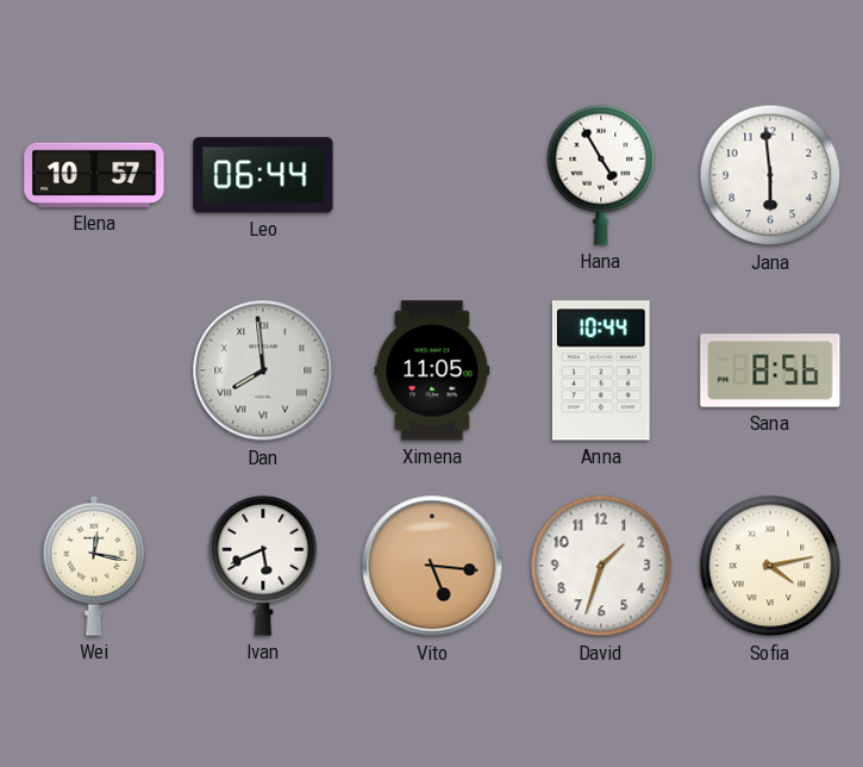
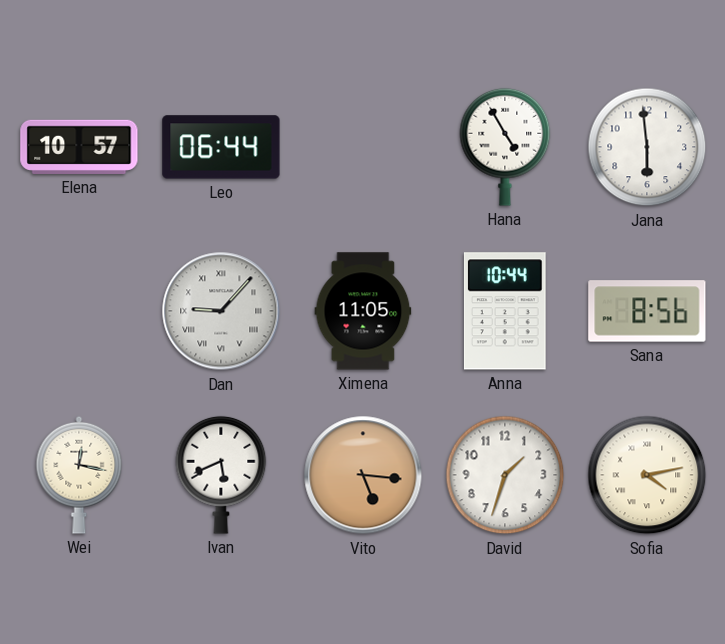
Dan: 7:59 -> 9:07 (221, 311)
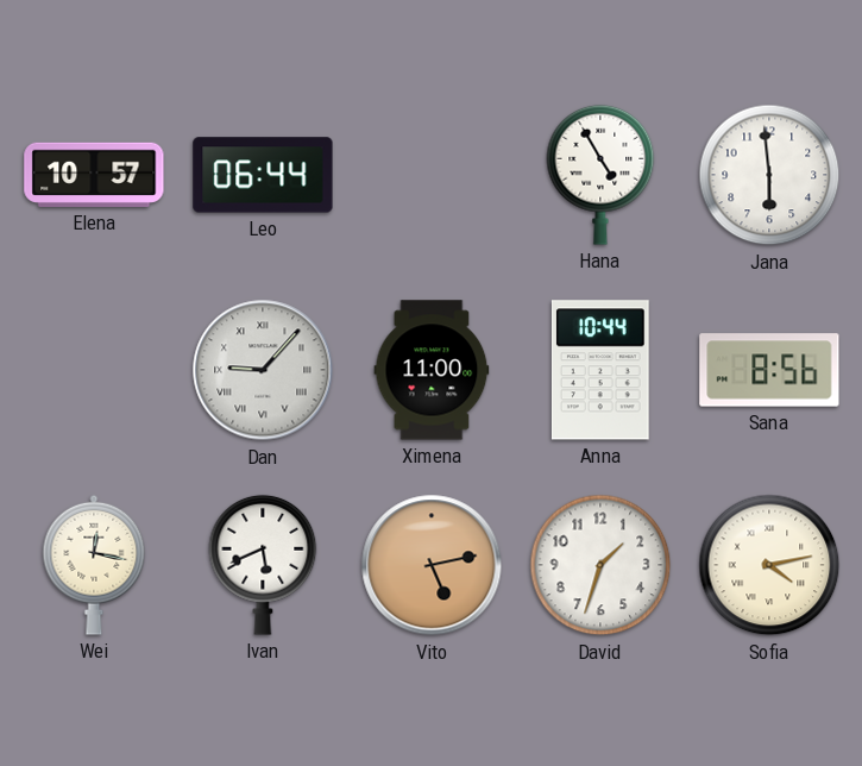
Ximena: 11:05 -> 11:00 (432, 370)
Vito: 5:16 -> 5:13 (432, 565)
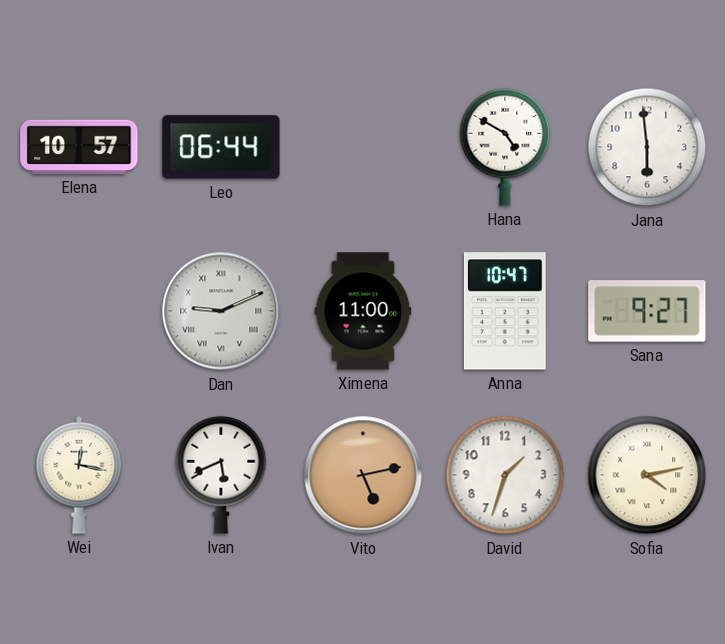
Hana: 4:55 -> 4:50 (505, 147)
Dan: 9:07 -> 9:11 (221, 311)
Anna: 10:44 -> 10:47 (505, 311)
Sana: 8:56 -> 9:27 (647, 311)
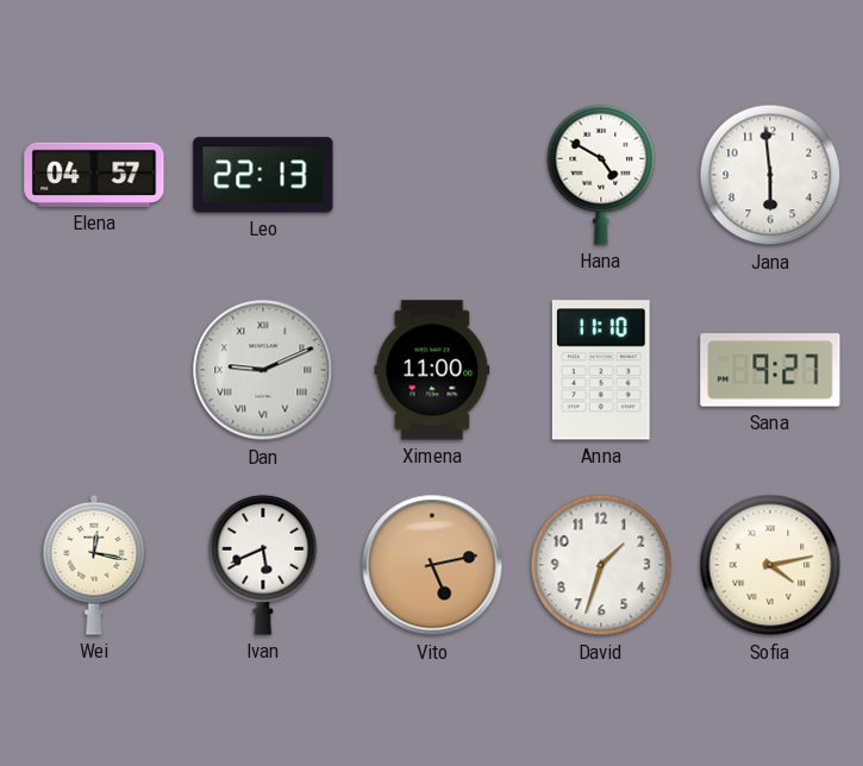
Elena: 10:57 -> 04:57 (94, 175)
Leo: 06:44 -> 22:13 (263, 175)
Anna: 10:47 -> 11:10 (601, 370)
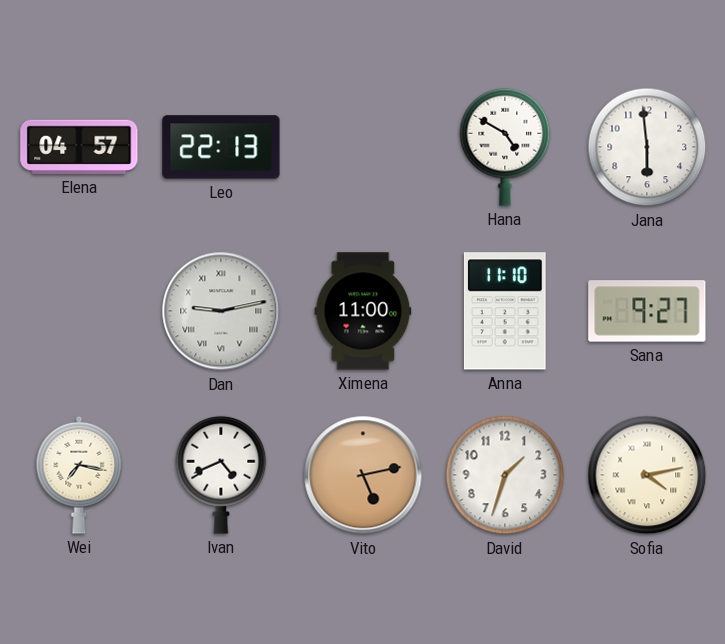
Dan: 9:11 -> 9:13 (221, 311)
Wei: 12:17 -> 7:17 (79, 475)
Ivan: 5:41 -> 4:41 (221, 475)
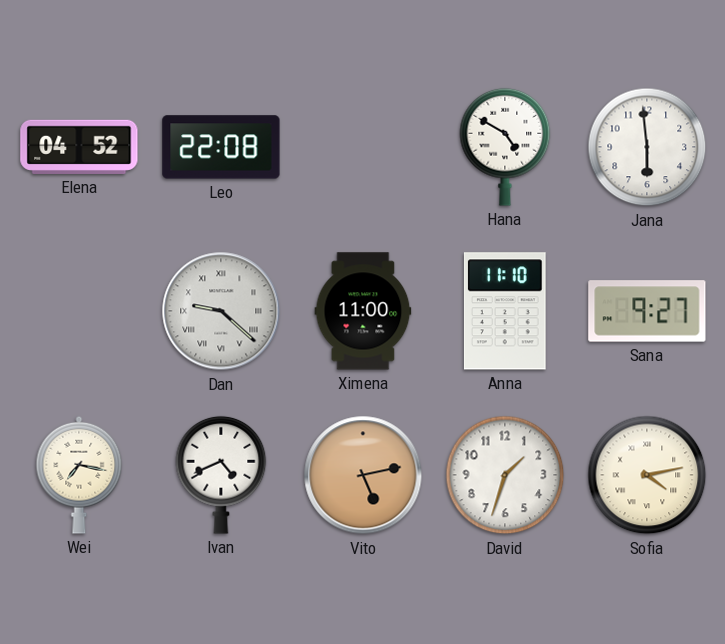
Elena: 04:57 -> 04:52 (79, 147)
Leo: 22:13 -> 22:08 (221, 147)
Dan: 9:13 -> 9:22 (221, 311)
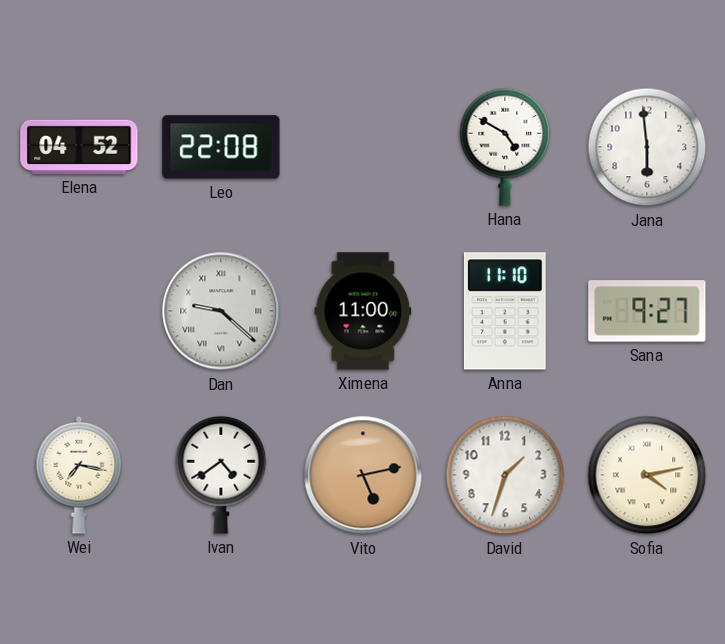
Ivan: 4:41 -> 4:39 (221, 475)
